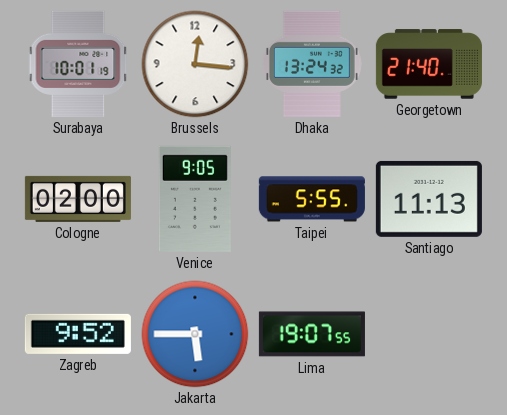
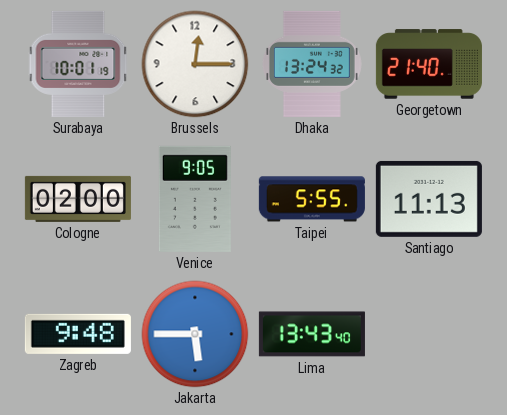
Brussels: 12:16 -> 12:15 (195, 64)
Zagreb: 9:52 -> 9:48 (78, 334)
Lima: 19:07 -> 13:43 (312, 334)
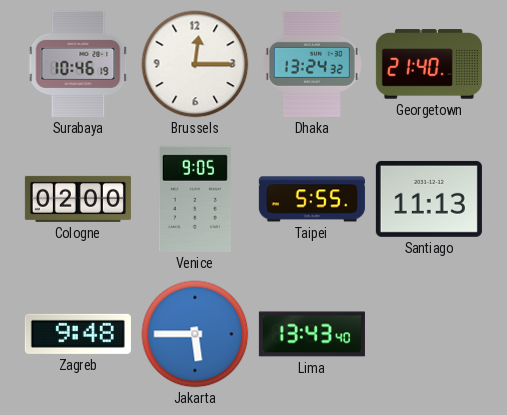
Surabaya: 10:01 -> 10:46 (78, 64)
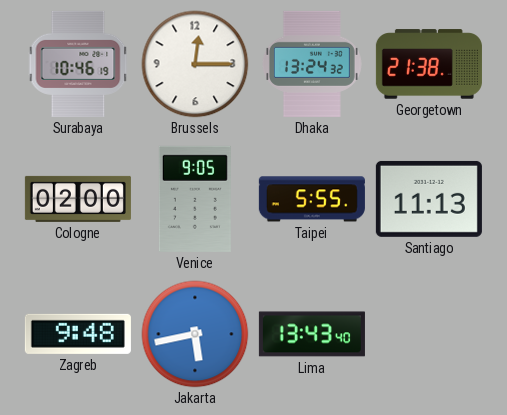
Georgetown: 21:40 -> 21:38 (429, 64)
Jakarta: 5:45 -> 5:43 (195, 334)
